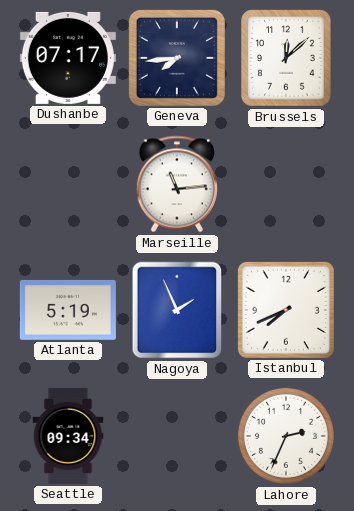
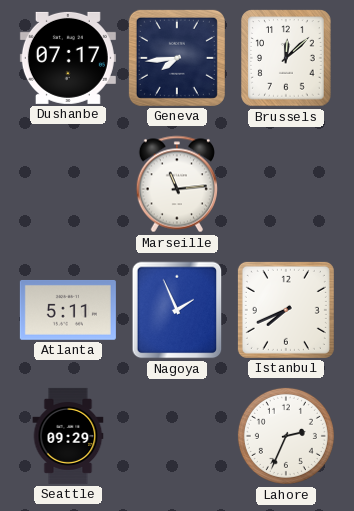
Atlanta: 5:19 -> 5:11 (68, 310)
Seattle: 09:34 -> 09:29 (68, 436)
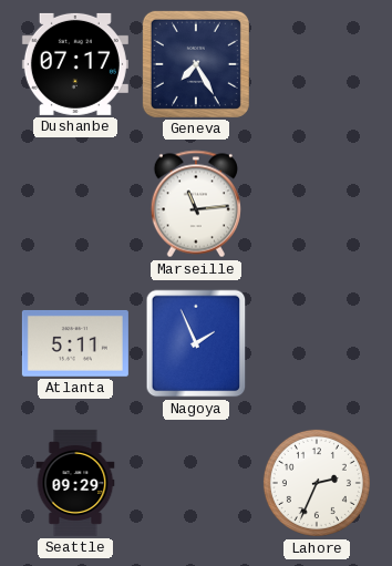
Geneva: 7:44 -> 7:25 (196, 64)
Brussels: 12:08 -> none (286, 58)
Istanbul: 7:41 -> none (286, 310)
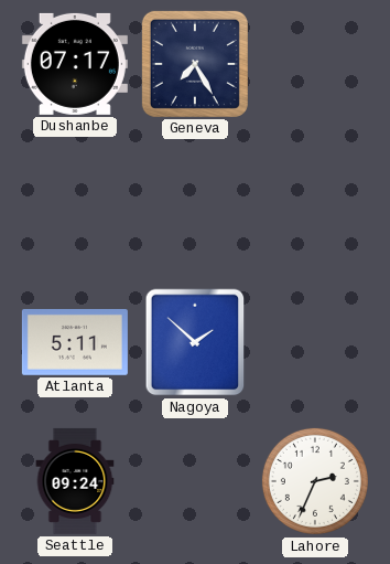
Marseille: 11:14 -> none (196, 204)
Nagoya: 1:56 -> 1:52 (195, 342)
Seattle: 09:29 -> 09:24 (75, 481)
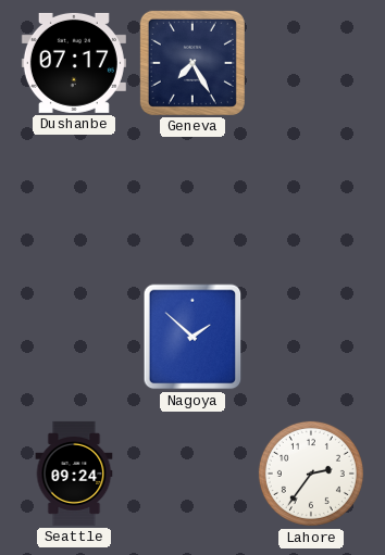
Atlanta: 5:11 -> none (75, 342)
Lahore: 2:34 -> 2:36 (311, 474)
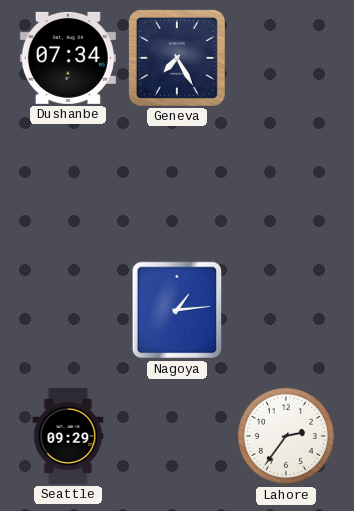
Dushanbe: 07:17 -> 07:34 (68, 58)
Nagoya: 1:52 -> 1:14 (177, 310)
Seattle: 09:24 -> 09:29 (68, 436)
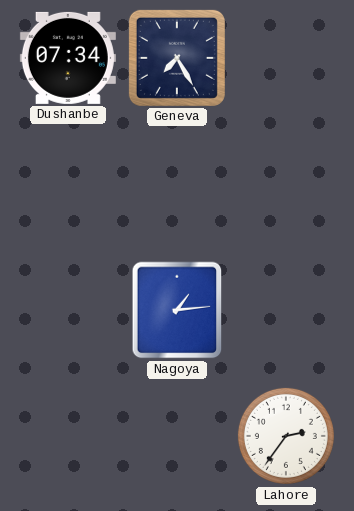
Seattle: 09:29 -> none (68, 436)
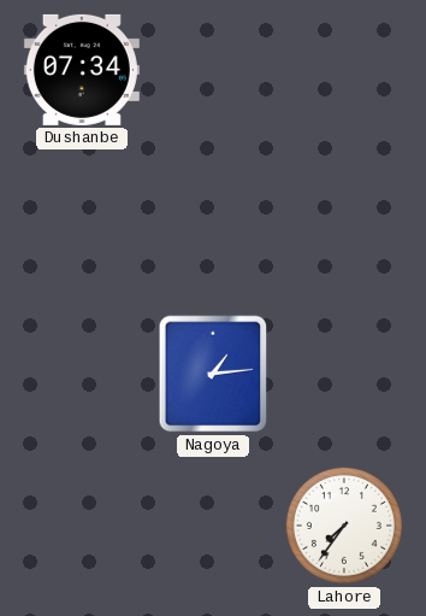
Geneva: 7:25 -> none (177, 58)
Lahore: 2:36 -> 7:36 (344, 526)
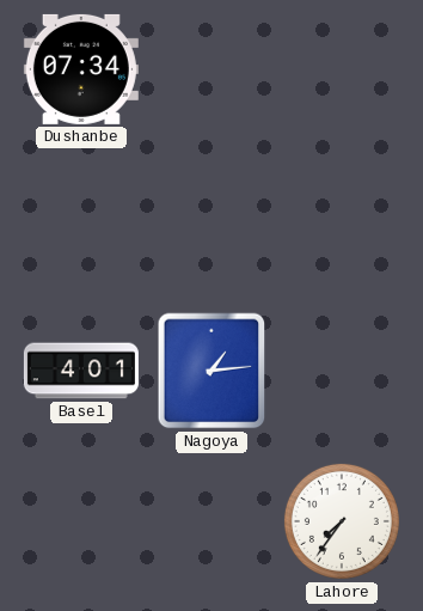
Basel: none -> 4:01 (81, 371)
